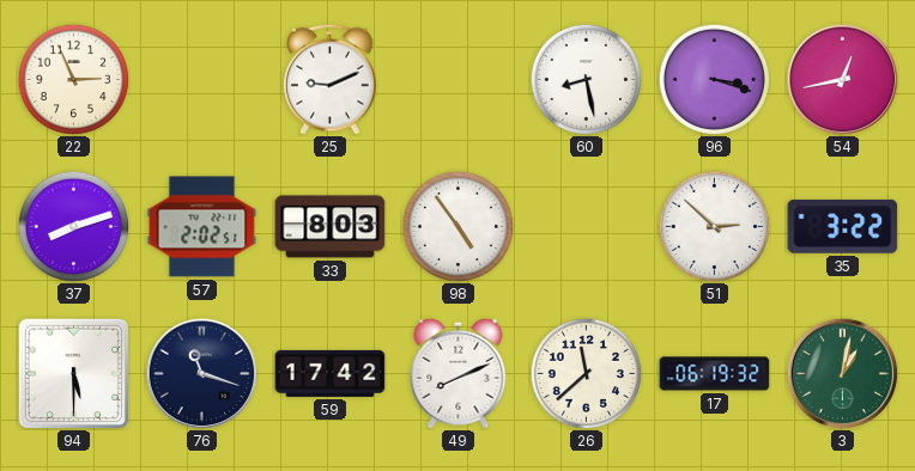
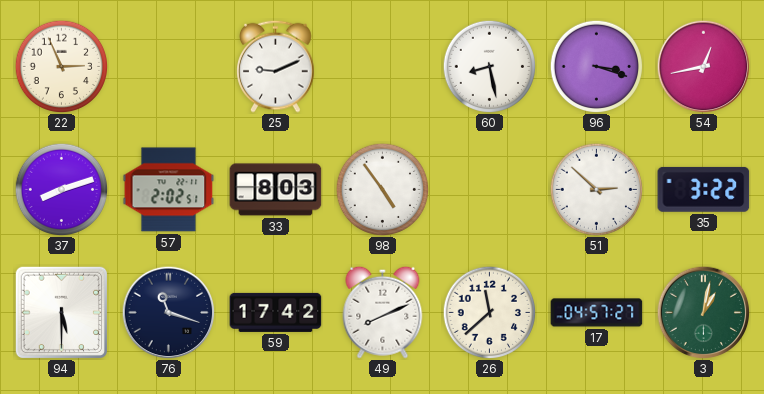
17: 06:19 -> 04:57 (597, 313)
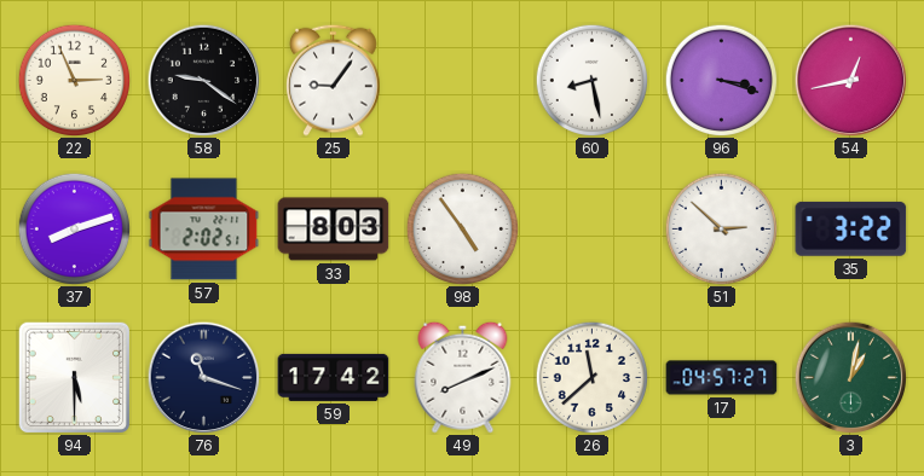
58: none -> 9:21 (203, 80)
25: 9:11 -> 9:06 (334, 80)
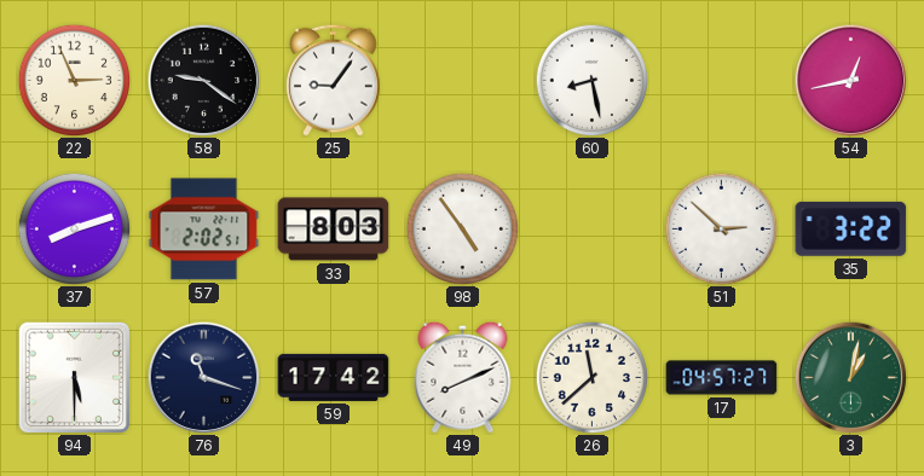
96: 3:18 -> none (721, 80)
